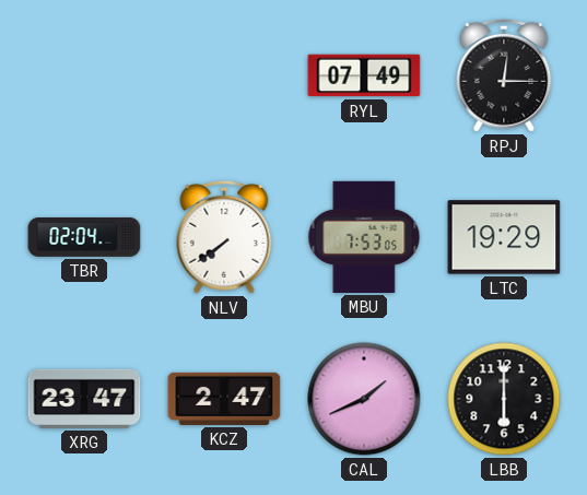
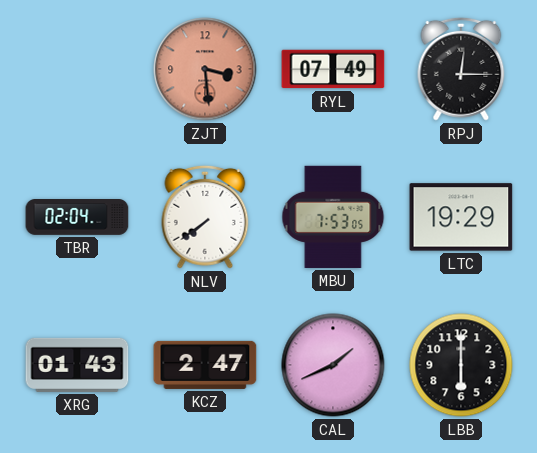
ZJT: none -> 3:29 (205, 69)
XRG: 23:47 -> 01:43 (77, 365)
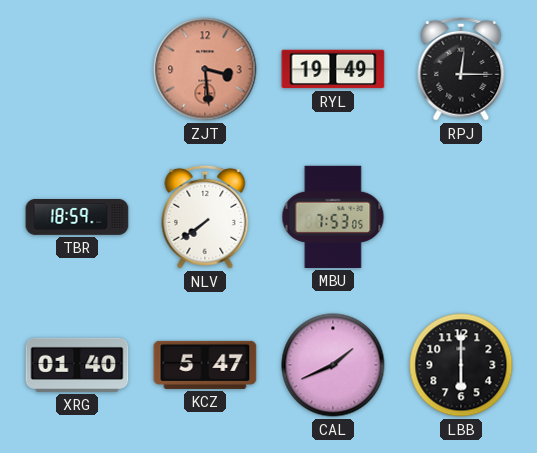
RYL: 07:49 -> 19:49 (333, 69)
TBR: 02:04 -> 18:59 (77, 217)
LTC: 19:29 -> none (461, 217)
XRG: 01:43 -> 01:40 (77, 365)
KCZ: 2:47 -> 5:47 (205, 365)
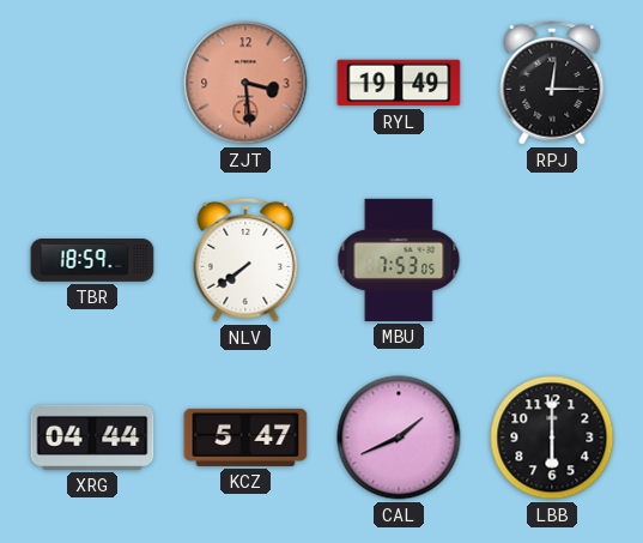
XRG: 01:40 -> 04:44 (92, 438)
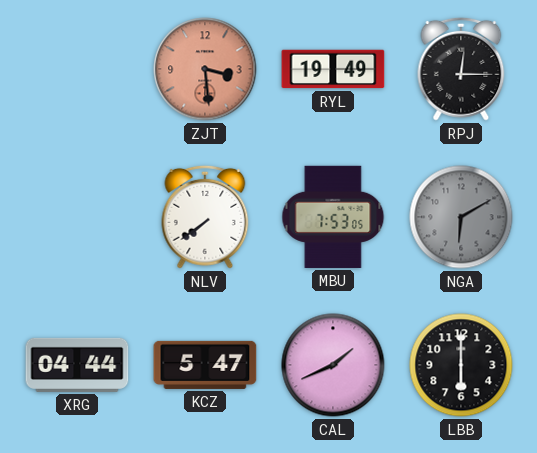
TBR: 18:59 -> none (92, 260)
NGA: none -> 6:10 (461, 217)
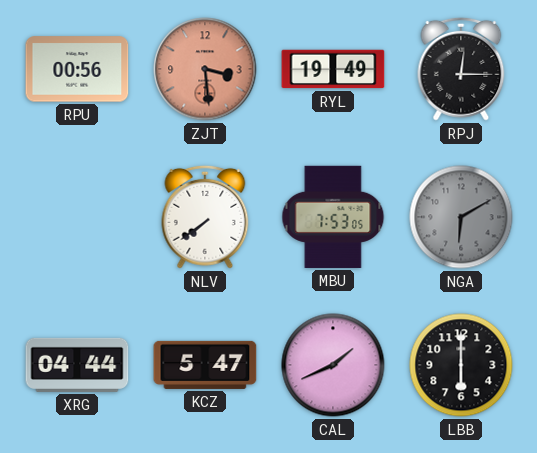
RPU: none -> 00:56 (77, 69)
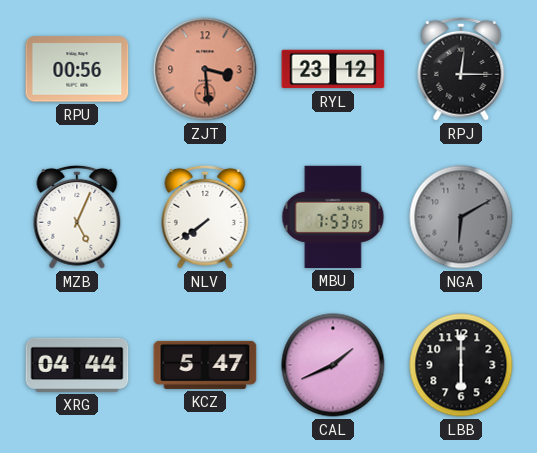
RYL: 19:49 -> 23:12 (333, 69)
MZB: none -> 5:04 (77, 217)
